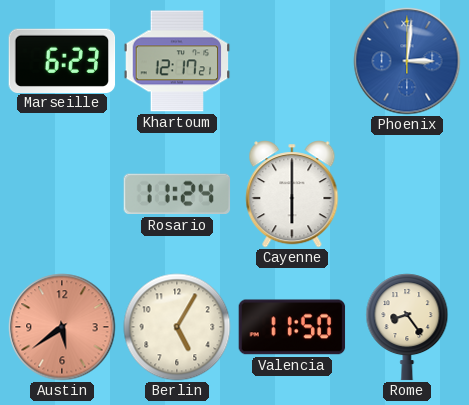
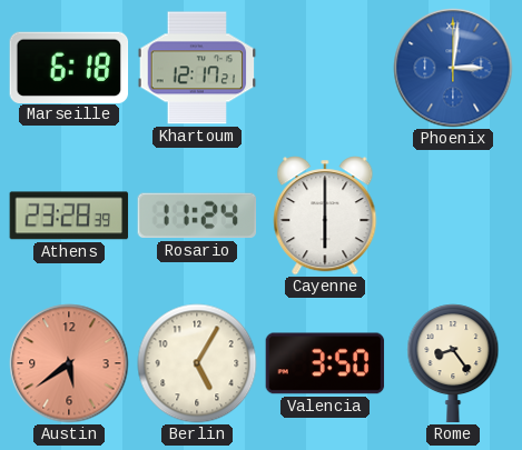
Marseille: 6:23 -> 6:18 (69, 67)
Athens: none -> 23:28 (69, 216)
Valencia: 11:50 -> 3:50 (325, 363)
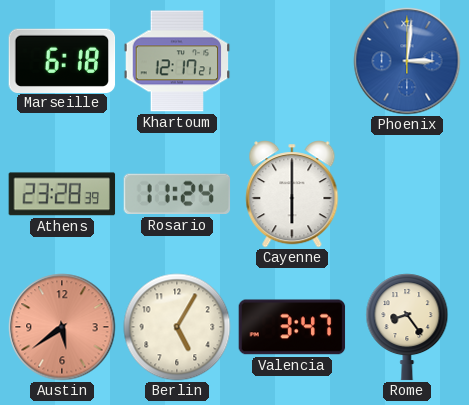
Valencia: 3:50 -> 3:47 (292, 327)
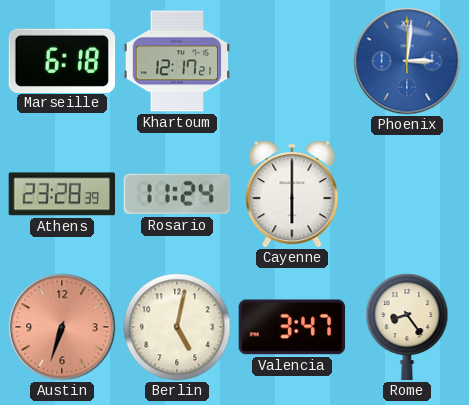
Austin: 5:39 -> 6:33 (62, 327)
Berlin: 5:05 -> 5:02 (177, 327)
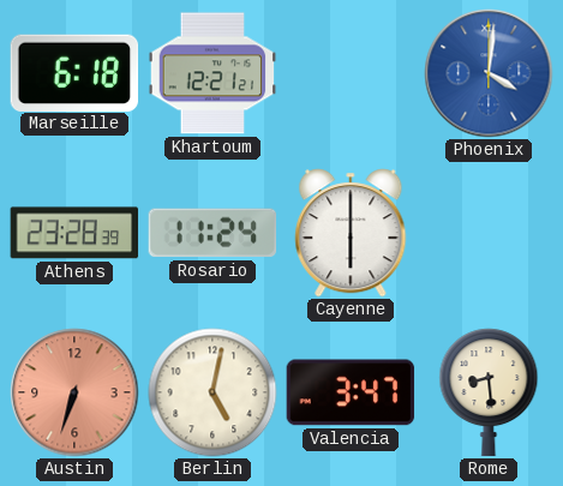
Khartoum: 12:17 -> 12:21 (212, 73)
Phoenix: 3:01 -> 4:01 (489, 73)
Rome: 8:24 -> 8:29 (489, 392)
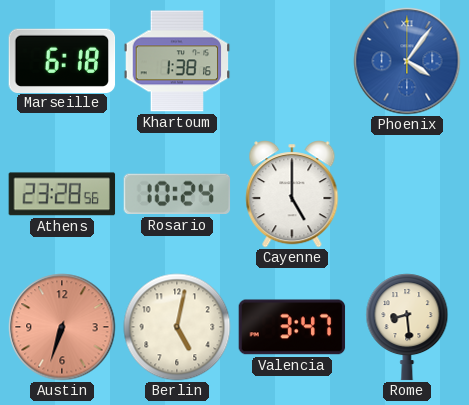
Khartoum: 12:21 -> 1:38 (177, 61)
Phoenix: 4:01 -> 4:06 (407, 61)
Athens: 23:28:39 -> 23:28:56 (62, 194)
Rosario: 11:24 -> 10:24 (177, 194)
Cayenne: 6:00 -> 5:00 (292, 194)
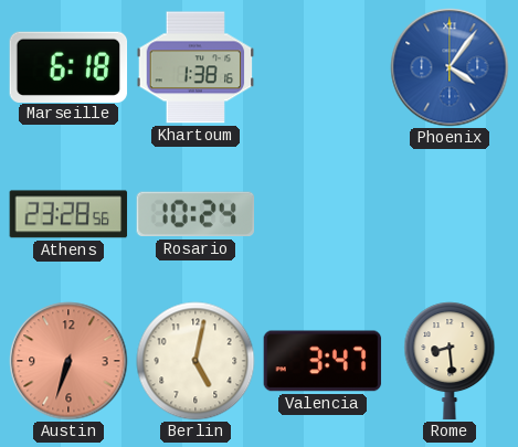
Cayenne: 5:00 -> none (292, 194)
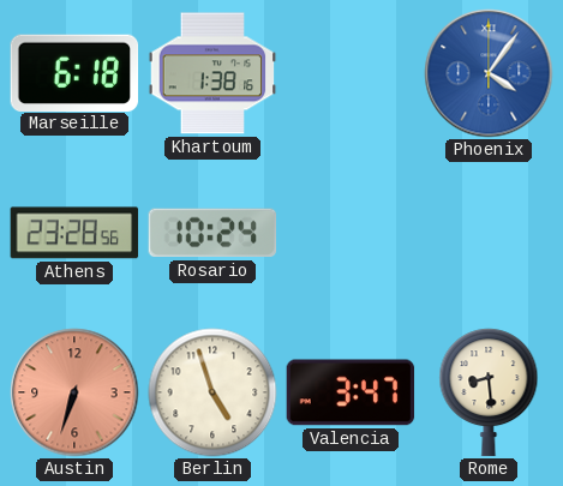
Berlin: 5:02 -> 4:57 (212, 392)
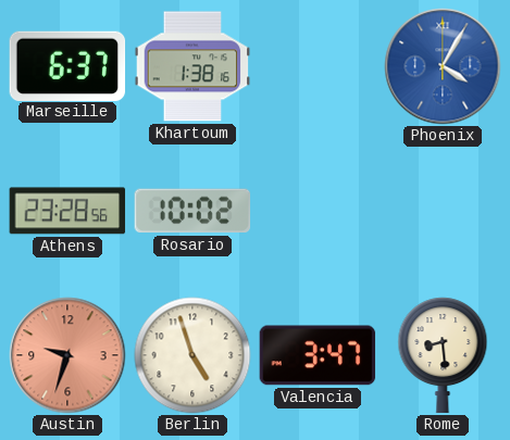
Marseille: 6:18 -> 6:37 (67, 65)
Phoenix: 4:06 -> 4:05 (443, 66)
Rosario: 10:24 -> 10:02 (192, 211)
Austin: 6:33 -> 9:33 (67, 355)
